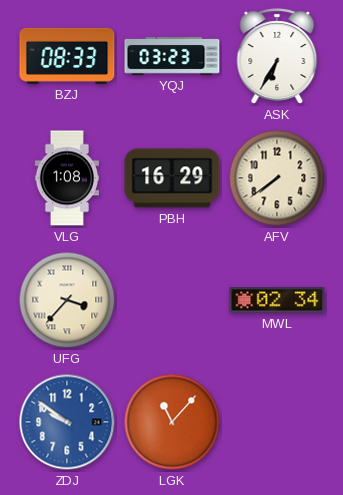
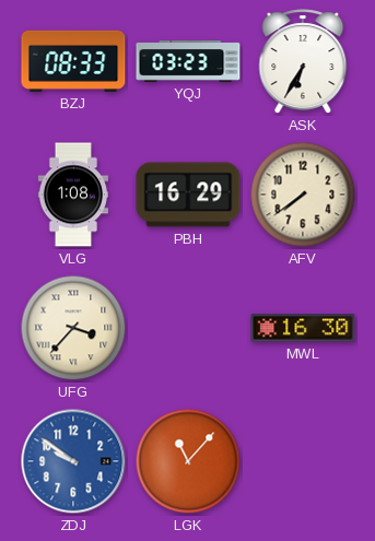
MWL: 02:34 -> 16:30 (303, 328)
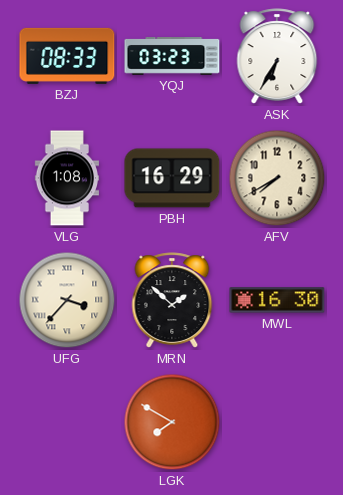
AFV: 7:39 -> 7:40 (277, 178)
MRN: none -> 1:52 (172, 300)
ZDJ: 9:51 -> none (73, 461)
LGK: 11:07 -> 7:50 (172, 422)
